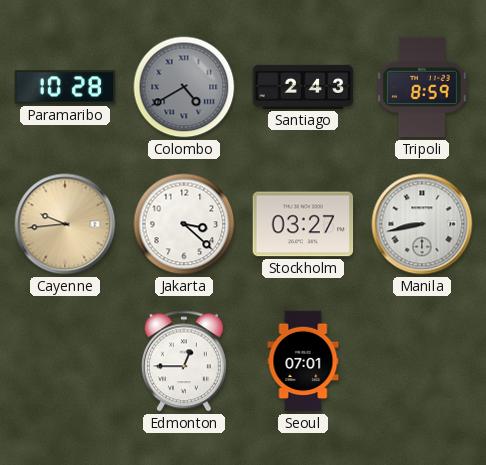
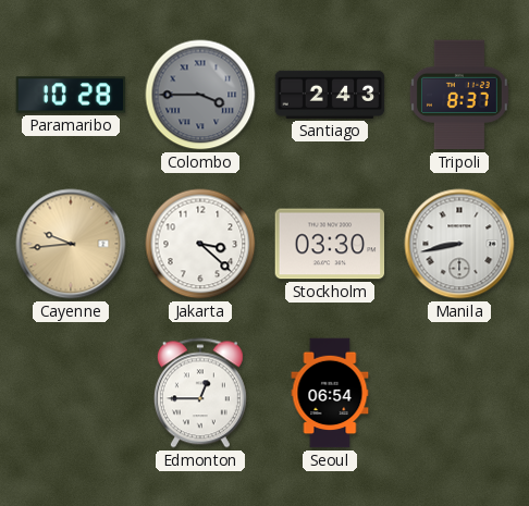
Colombo: 4:40 -> 3:45 (200, 95)
Tripoli: 8:59 -> 8:37 (459, 95)
Stockholm: 03:27 -> 03:30 (330, 244)
Seoul: 07:01 -> 06:54 (330, 393)
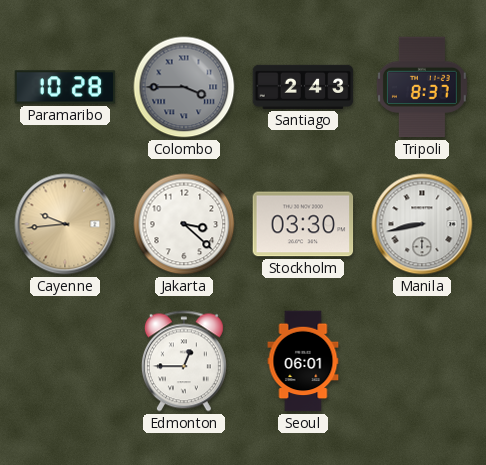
Seoul: 06:54 -> 06:01 (303, 361)
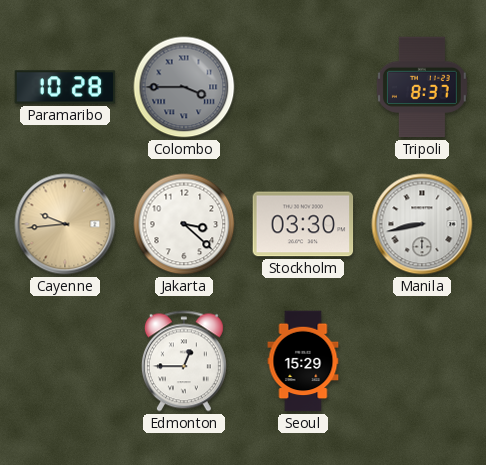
Santiago: 2:43 -> none (303, 87)
Seoul: 06:01 -> 15:29 (303, 361)
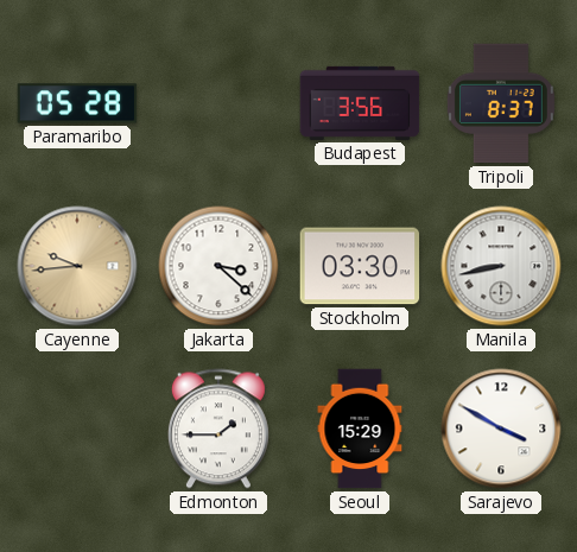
Paramaribo: 10:28 -> 05:28 (77, 103)
Colombo: 3:45 -> none (184, 87)
Budapest: none -> 3:56 (360, 103)
Edmonton: 12:45 -> 1:45 (218, 429)
Sarajevo: none -> 3:50 (501, 429)
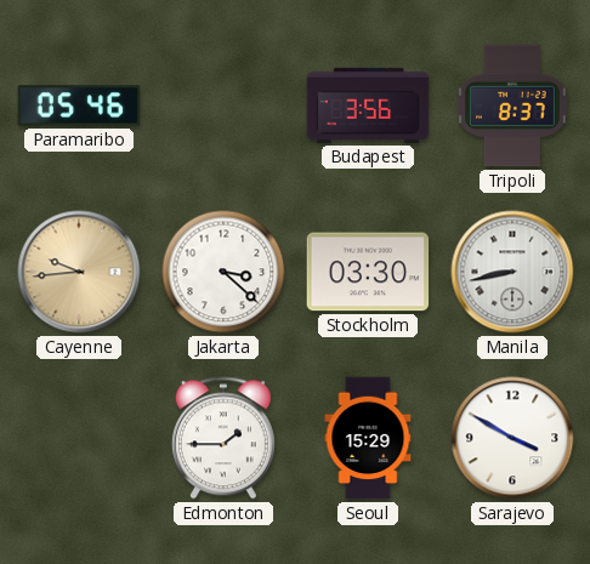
Paramaribo: 05:28 -> 05:46 (79, 106)
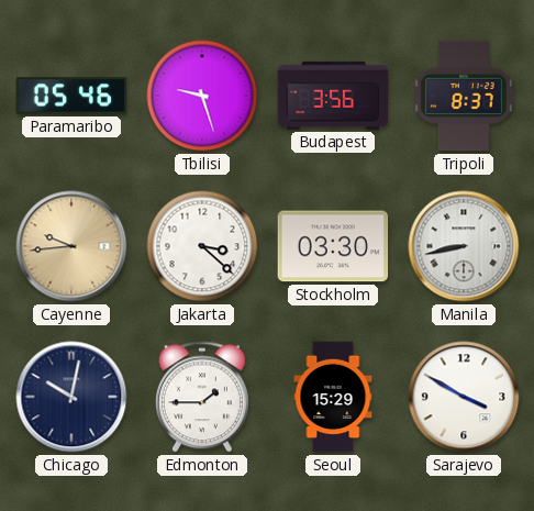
Tbilisi: none -> 9:27 (202, 96)
Chicago: none -> 10:02 (71, 397)
